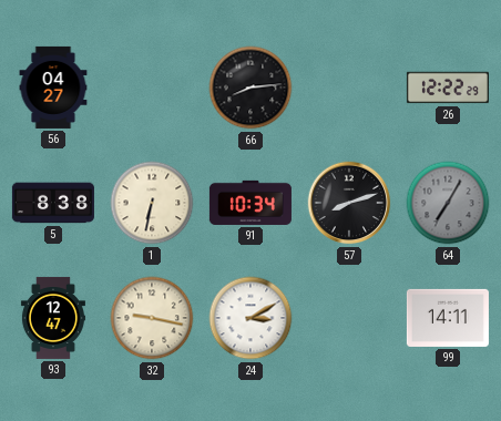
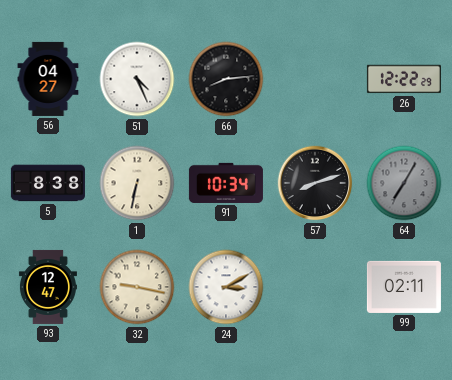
51: none -> 4:26 (137, 79)
99: 14:11 -> 02:11 (404, 287)
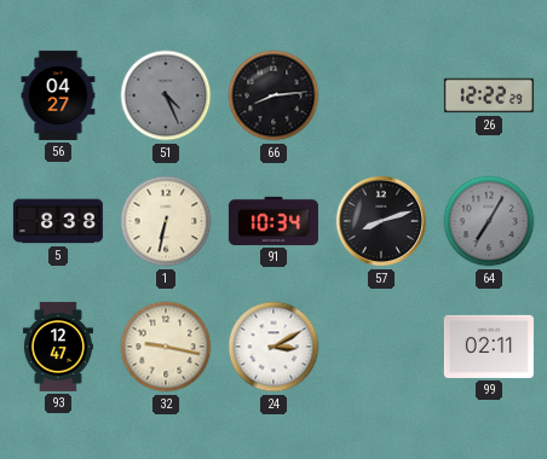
51 dial: white -> grey (166, 95)
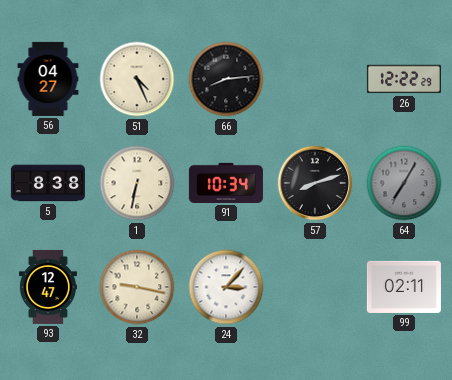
51 dial: grey -> cream (137, 79)
24: 3:10 -> 3:07 (226, 287)
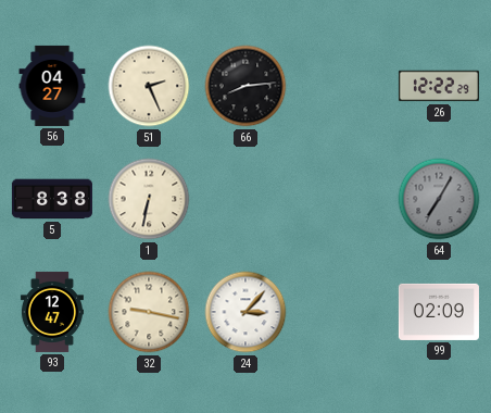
51: 4:26 -> 2:26 (149, 86)
91: 10:34 -> none (226, 183)
57: 8:12 -> none (315, 183)
99: 02:11 -> 02:09 (439, 312)
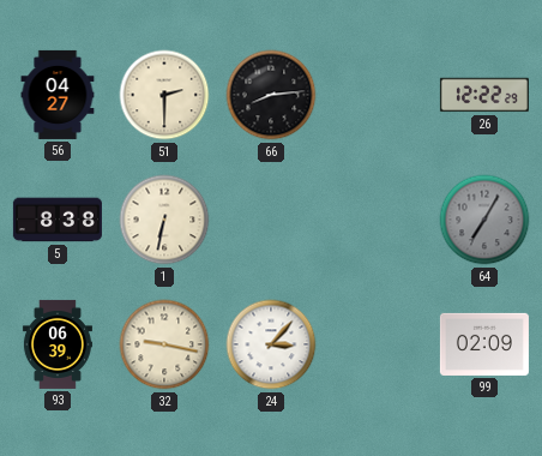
51: 2:26 -> 2:30 (164, 95)
93: 12:47 -> 06:39 (58, 344)
